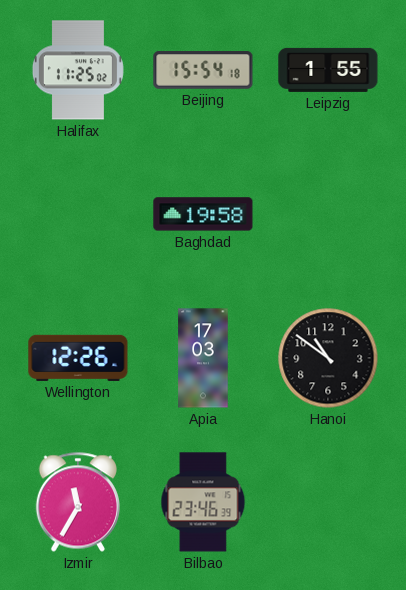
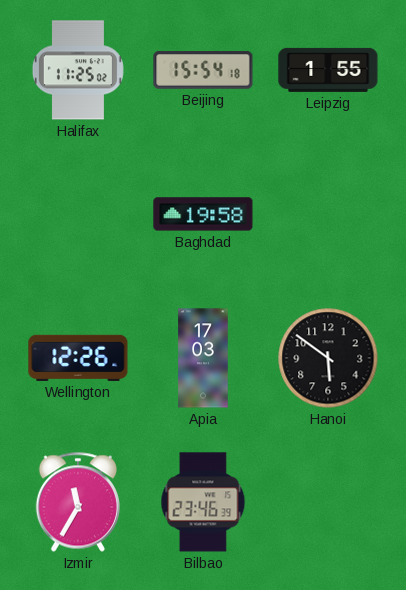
Hanoi: 10:51 -> 5:51 (328, 358)
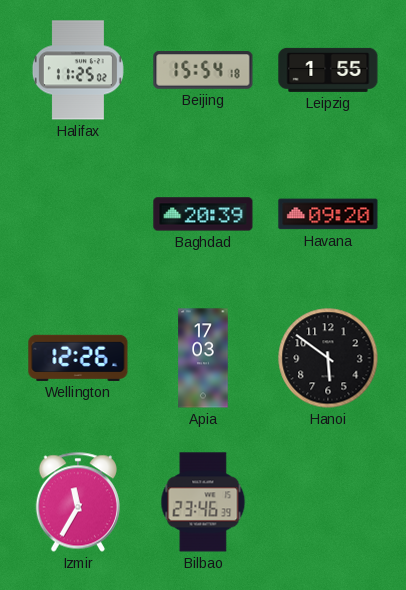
Baghdad: 19:58 -> 20:39 (203, 214)
Havana: none -> 09:20 (328, 214)
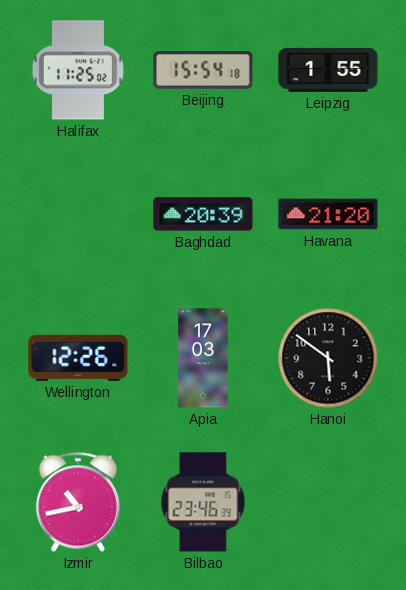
Havana: 09:20 -> 21:20 (328, 214)
Izmir: 11:35 -> 10:43 (78, 502)
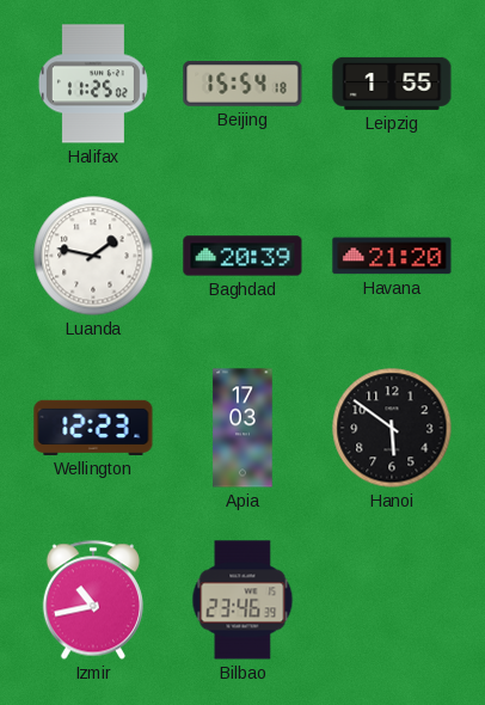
Luanda: none -> 1:47 (93, 256)
Wellington: 12:26 -> 12:23 (93, 428)
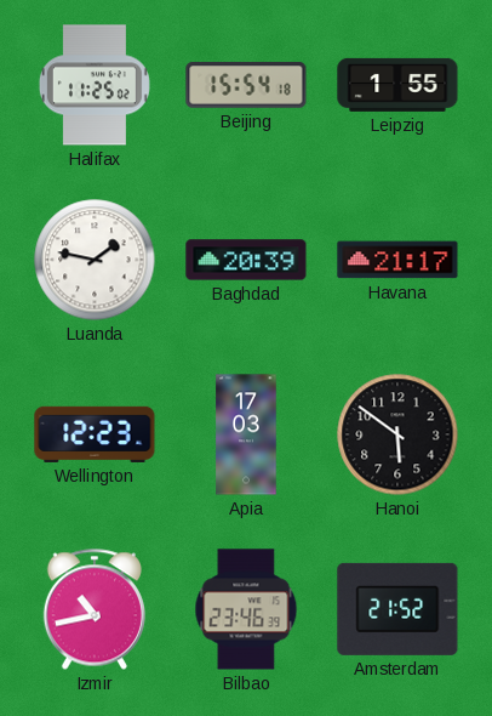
Havana: 21:20 -> 21:17 (397, 260)
Amsterdam: none -> 21:52 (397, 609)
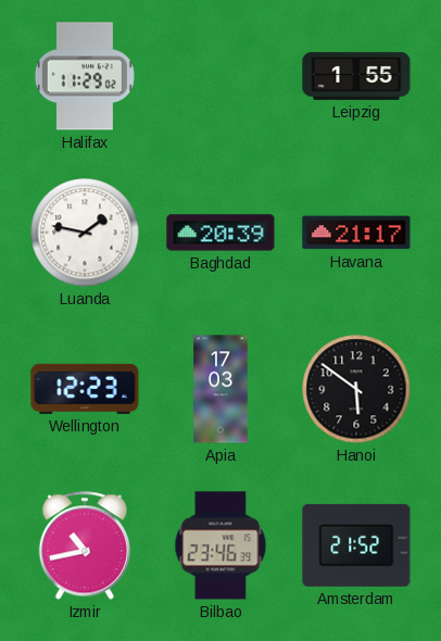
Halifax: 11:25 -> 11:29 (85, 76)
Beijing: 15:54 -> none (246, 85)
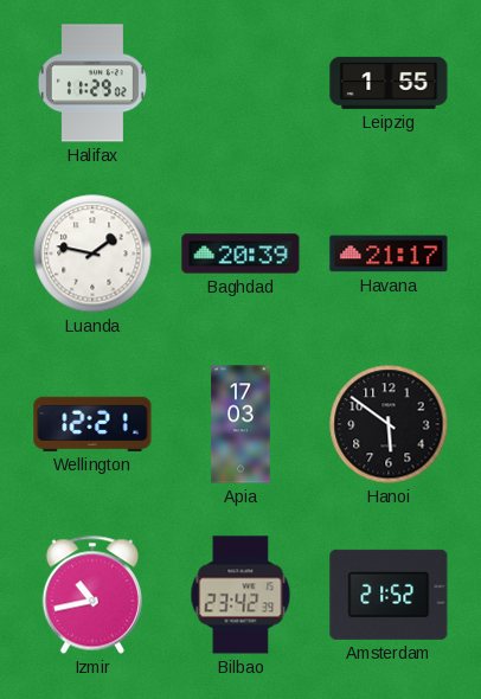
Wellington: 12:23 -> 12:21 (92, 424)
Bilbao: 23:46 -> 23:42 (240, 595)
